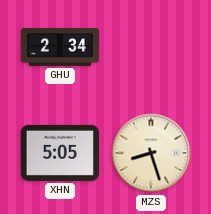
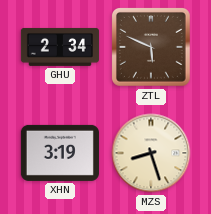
ZTL: none -> 5:49 (151, 47)
XHN: 5:05 -> 3:19 (60, 153)
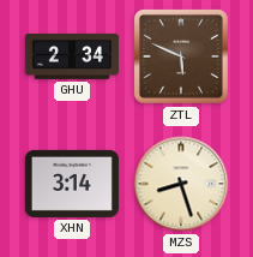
XHN: 3:19 -> 3:14 (72, 184)
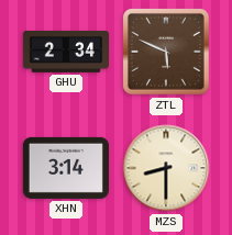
MZS: 8:27 -> 8:30 (166, 168)
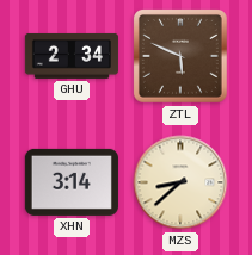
MZS: 8:30 -> 8:38 (180, 182)
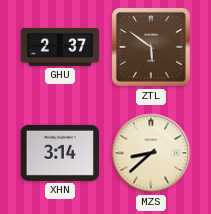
GHU: 2:34 -> 2:37 (60, 47)
ZTL: 5:49 -> 5:51 (151, 47)
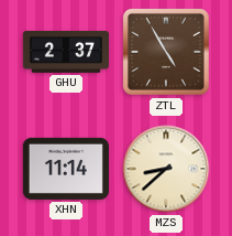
ZTL: 5:51 -> 4:55 (166, 52)
XHN: 3:14 -> 11:14 (66, 169)
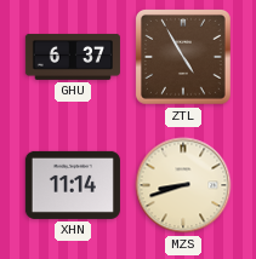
GHU: 2:37 -> 6:37 (73, 57)
MZS: 8:38 -> 8:42 (183, 185)
